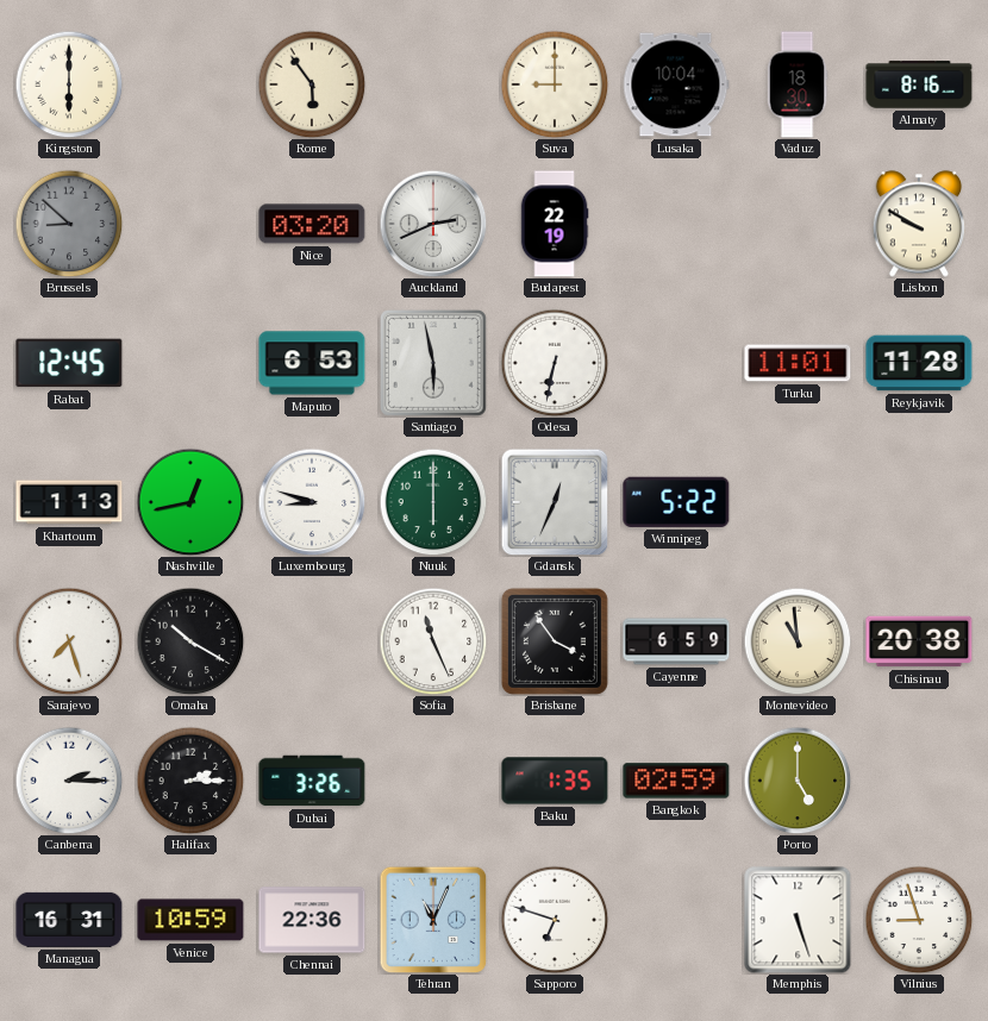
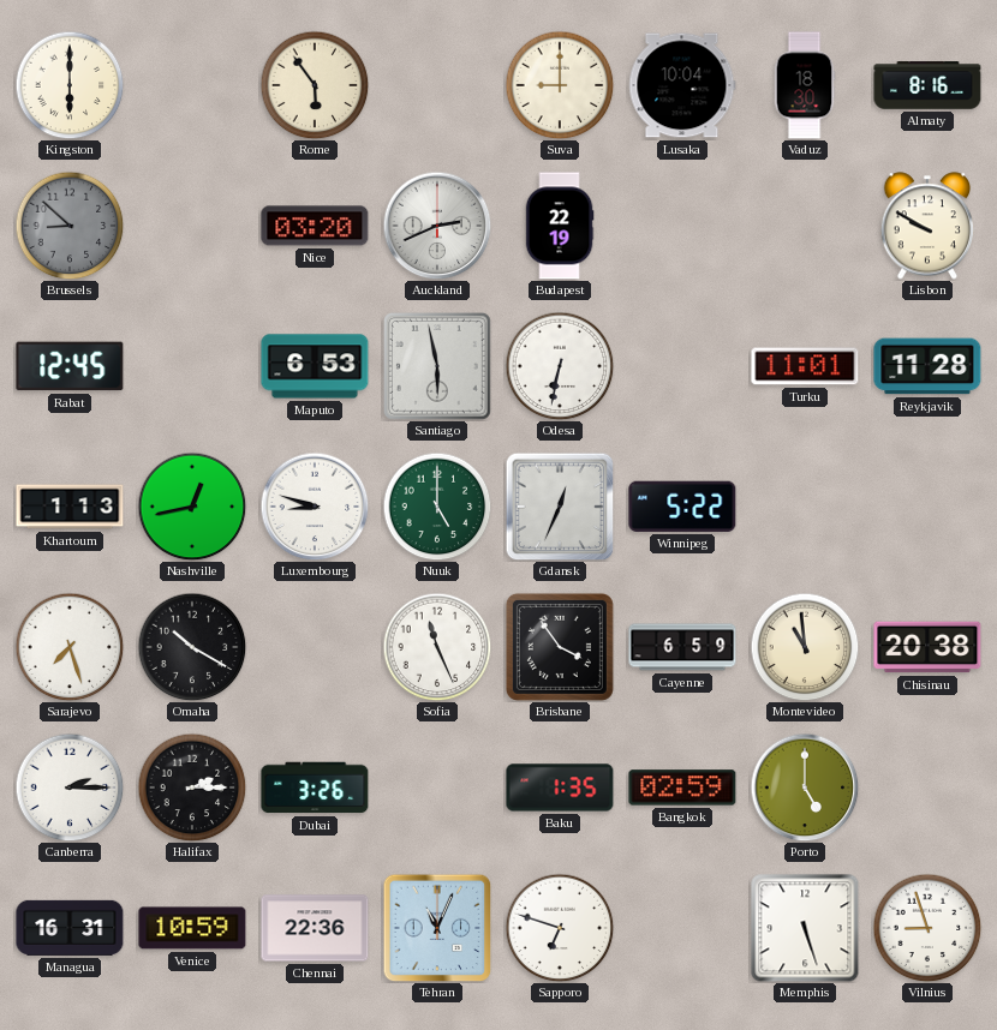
Nuuk: 6:00 -> 5:00 (437, 507)
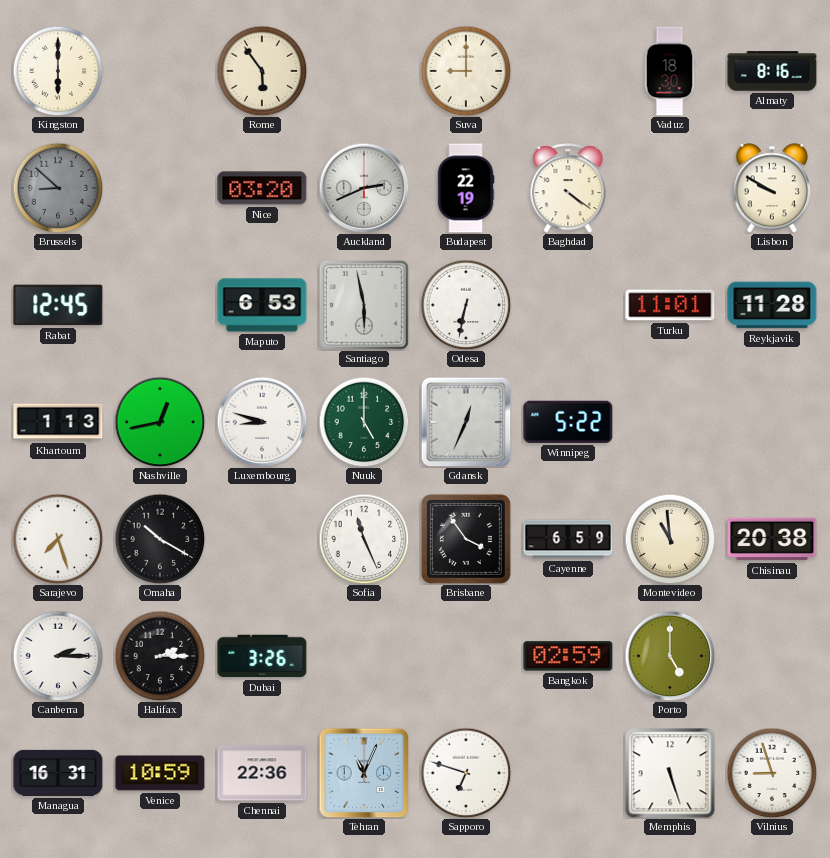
Lusaka: 10:04 -> none (682, 85)
Baghdad: none -> 4:21 (568, 188)
Baku: 1:35 -> none (560, 788)
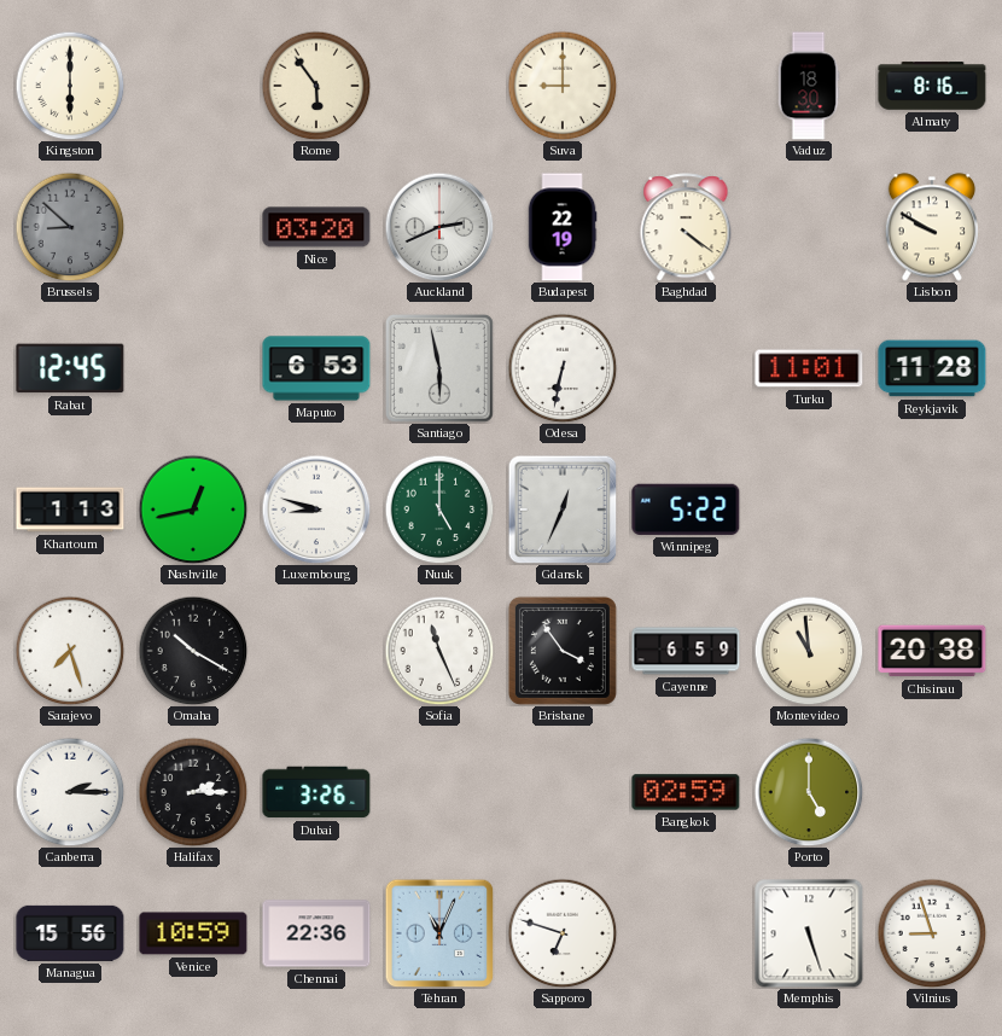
Managua: 16:31 -> 15:56 (70, 933)
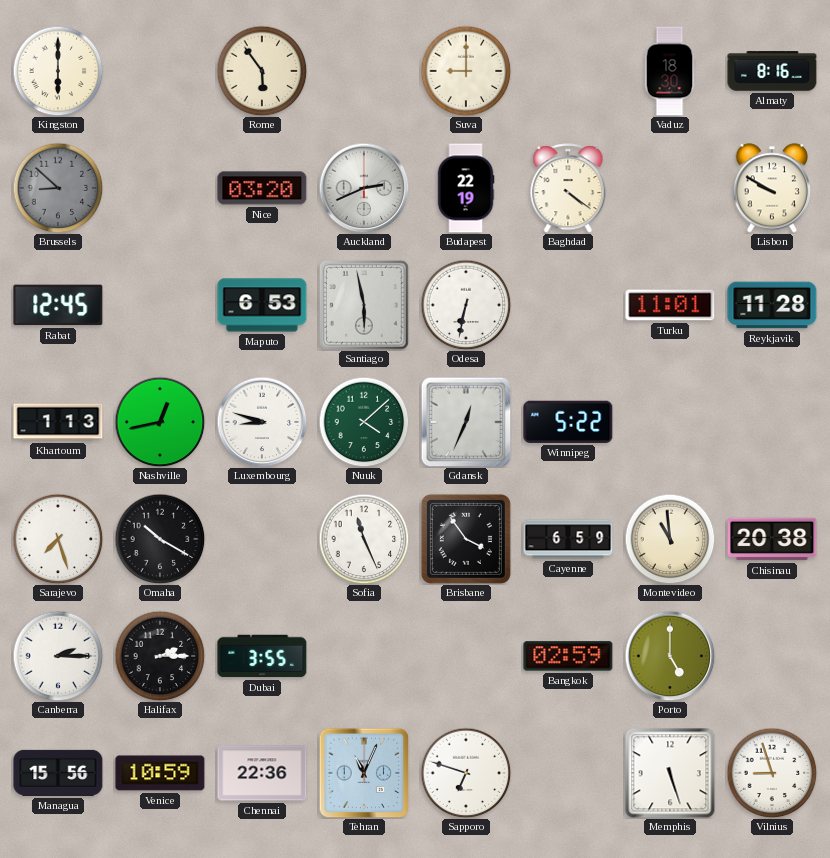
Nuuk: 5:00 -> 4:08 (364, 422)
Dubai: 3:26 -> 3:55 (262, 656)
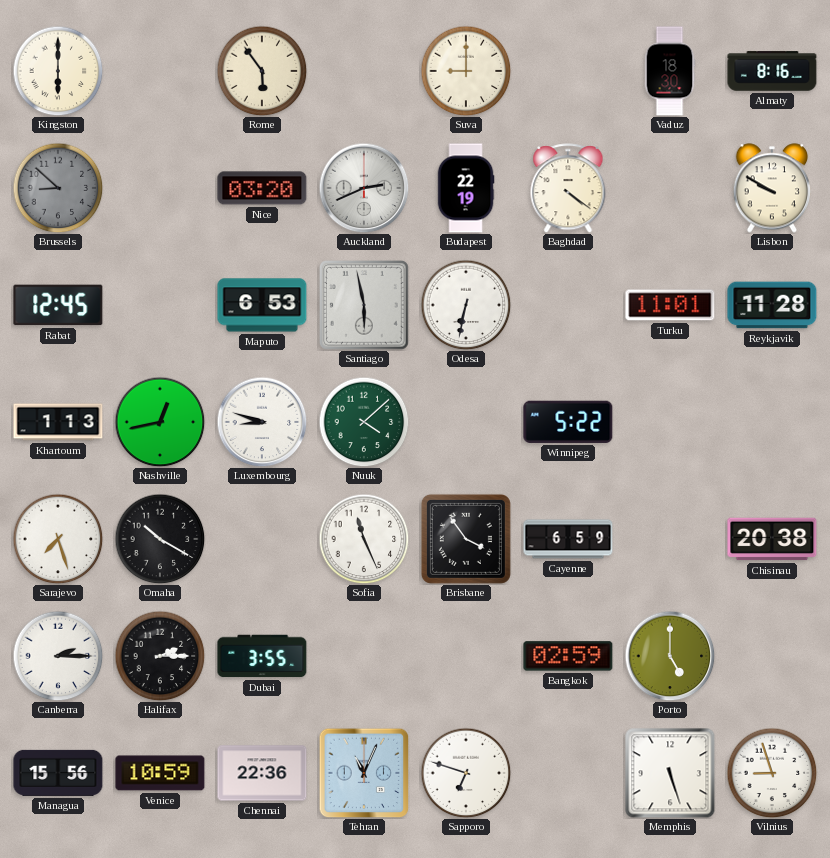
Gdansk: 12:34 -> none (466, 422)
Montevideo: 10:59 -> none (670, 539)
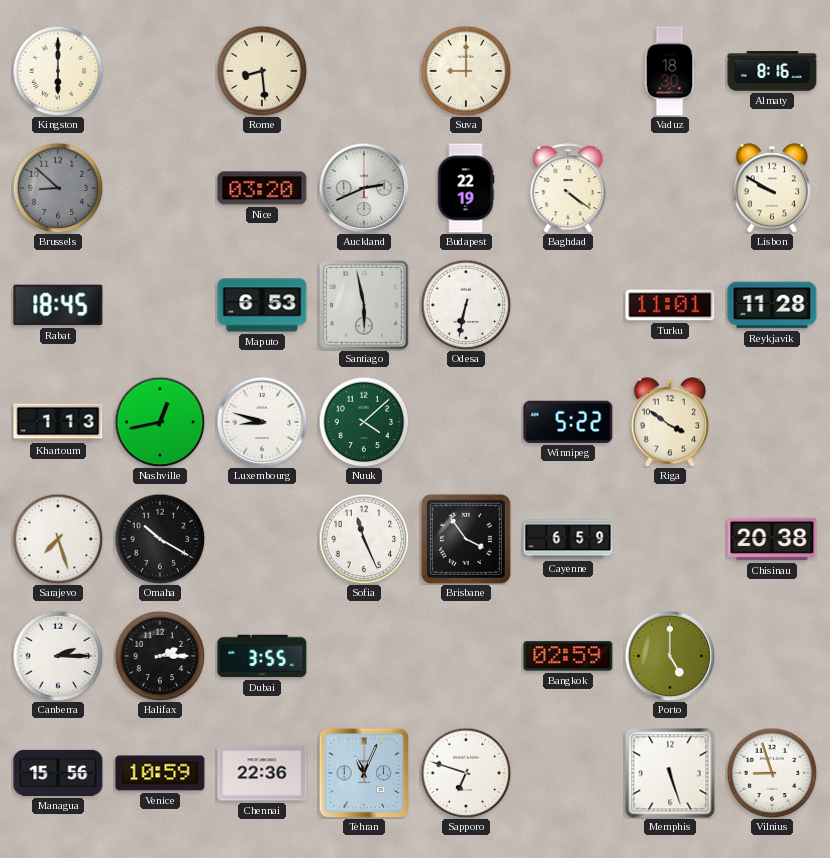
Rome: 5:54 -> 8:29 (262, 71)
Rabat: 12:45 -> 18:45 (58, 305)
Riga: none -> 3:51 (670, 422)
